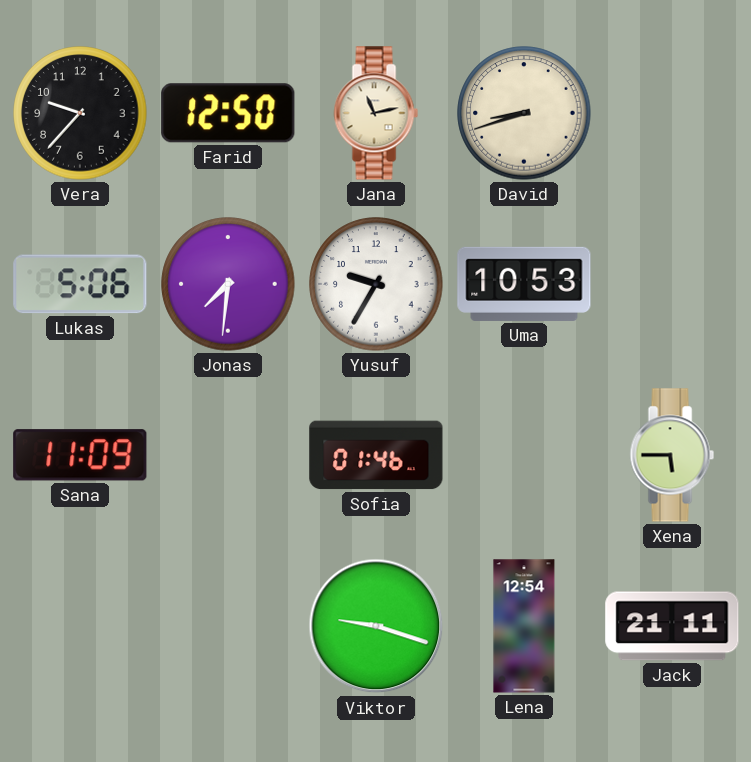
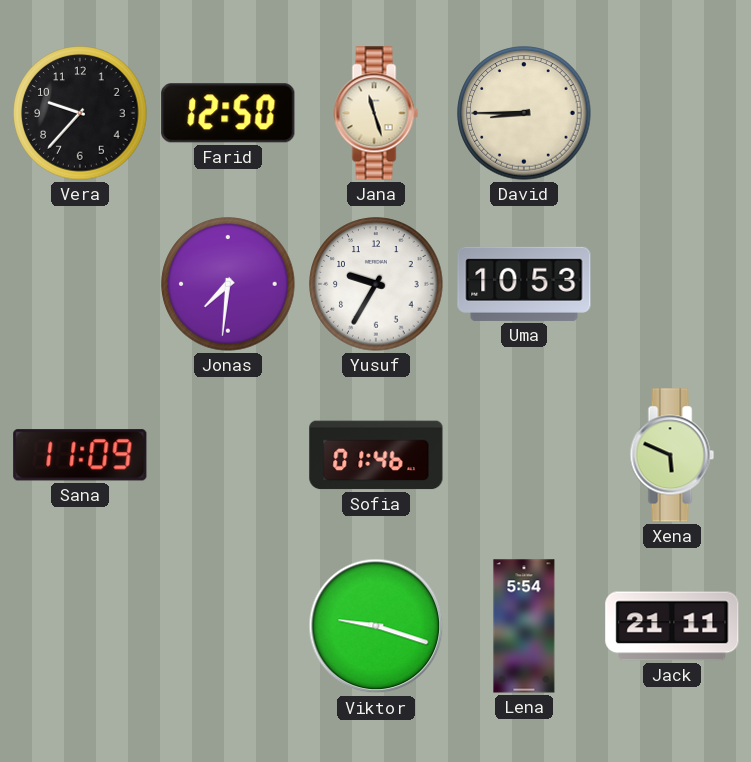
Jana: 11:13 -> 11:27 (376, 113)
David: 8:42 -> 8:45 (524, 113)
Lukas: 5:06 -> none (80, 284)
Xena: 5:45 -> 5:49 (672, 455)
Lena: 12:54 -> 5:54 (524, 626)
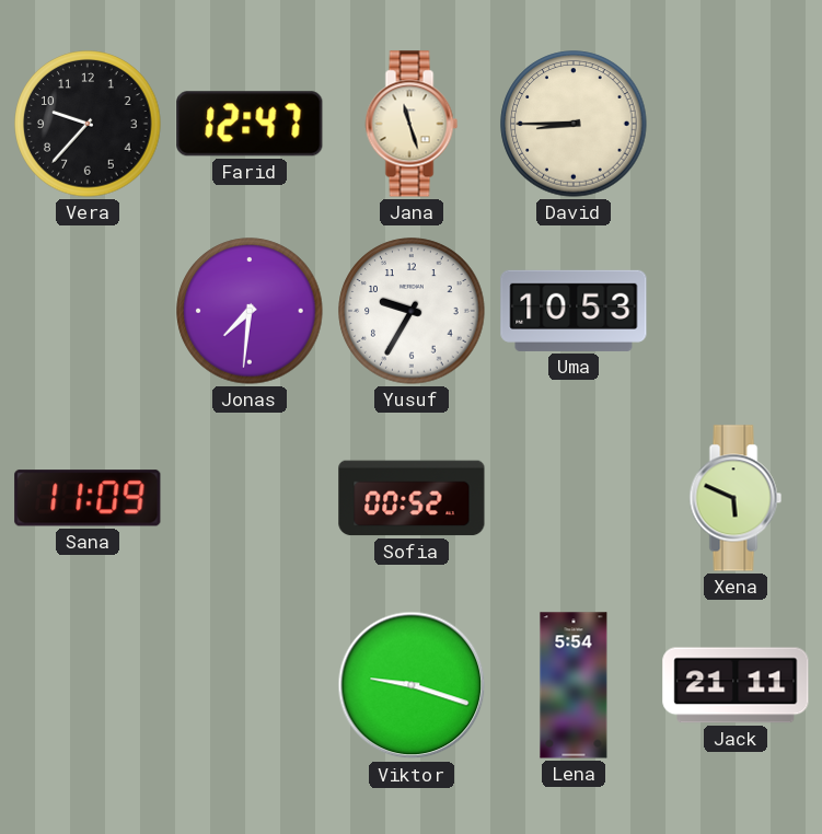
Farid: 12:50 -> 12:47 (250, 124)
Sofia: 01:46 -> 00:52 (412, 498)
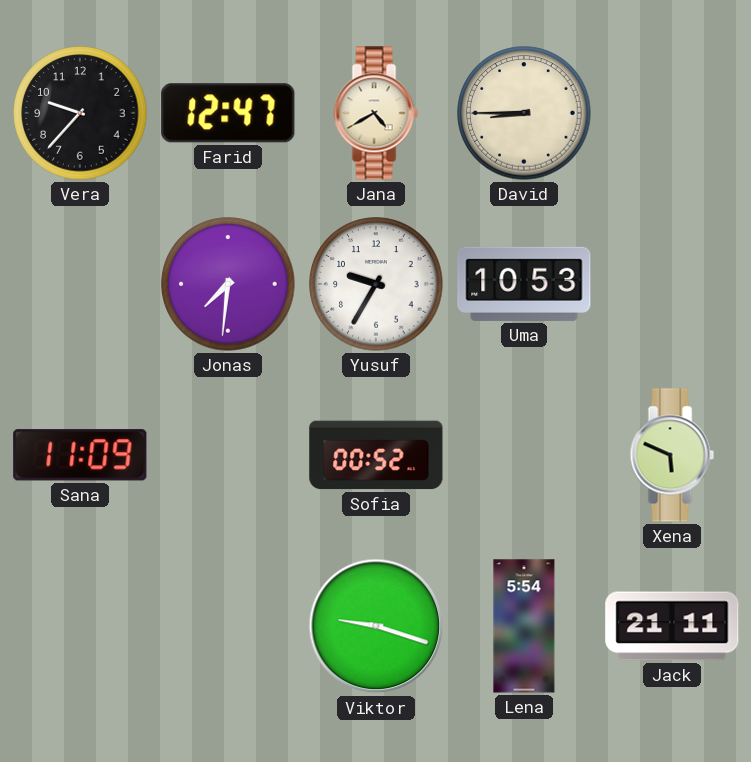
Jana: 11:27 -> 4:40 (376, 113)
